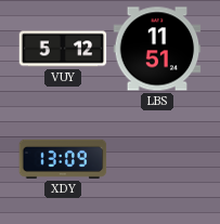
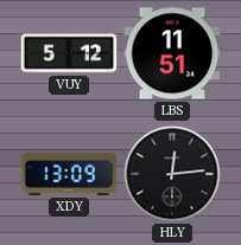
HLY: none -> 12:14 (172, 174)
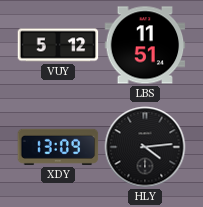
HLY: 12:14 -> 4:14 (145, 147)
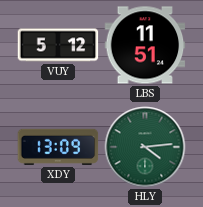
HLY dial: black -> green (145, 147)
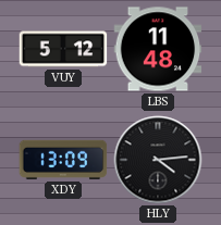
LBS: 11:51 -> 11:48 (158, 49)
HLY dial: green -> black (158, 160)
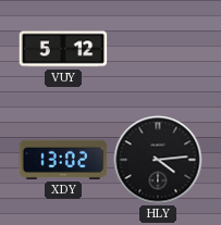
LBS: 11:48 -> none (158, 49)
XDY: 13:09 -> 13:02 (63, 160)
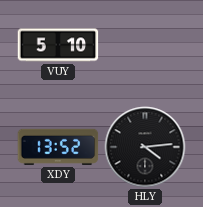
VUY: 5:12 -> 5:10 (58, 45)
XDY: 13:02 -> 13:52 (58, 147)
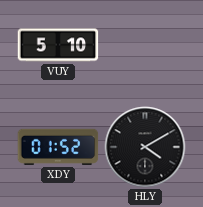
XDY: 13:52 -> 01:52 (58, 147)
HLY: 4:14 -> 4:10 (145, 147)
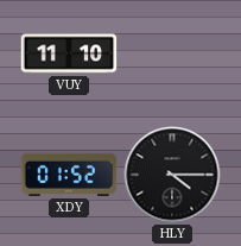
VUY: 5:10 -> 11:10 (69, 53)
HLY: 4:10 -> 4:15 (172, 175)
